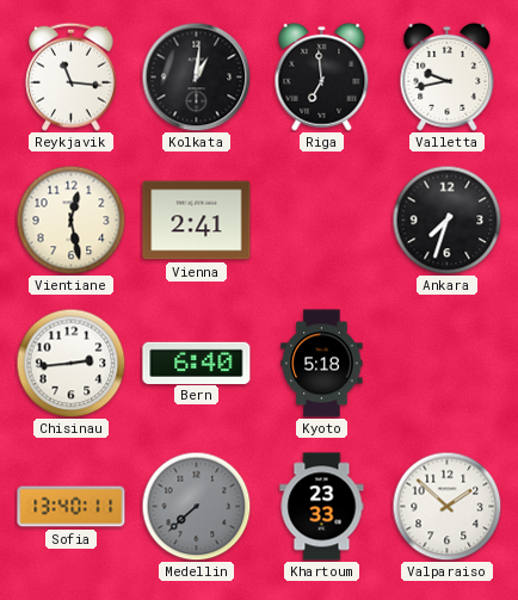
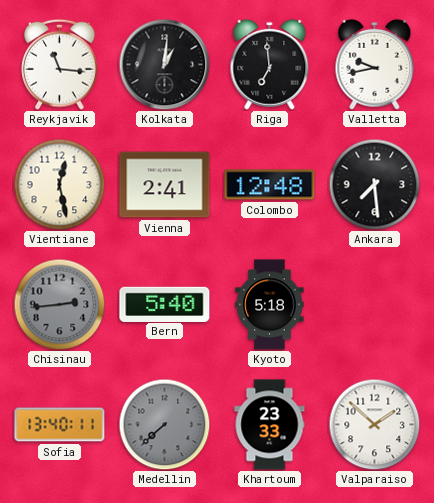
Colombo: none -> 12:48 (270, 185)
Ankara: 7:33 -> 7:29 (374, 184)
Chisinau dial: white -> grey (59, 304)
Bern: 6:40 -> 5:40 (165, 304)
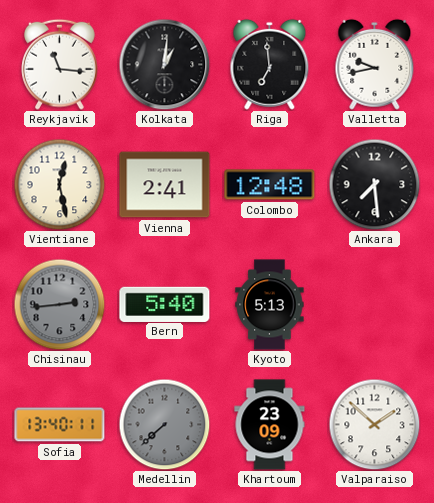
Kyoto: 5:18 -> 5:13 (270, 305)
Khartoum: 23:33 -> 23:09 (270, 425)
